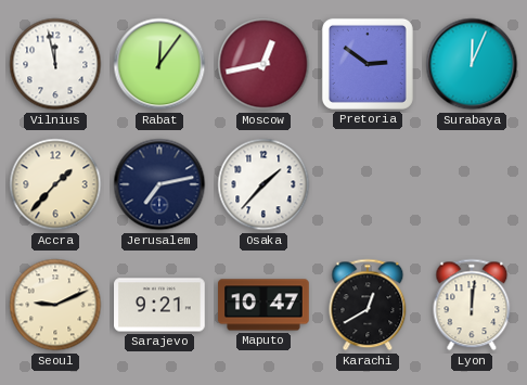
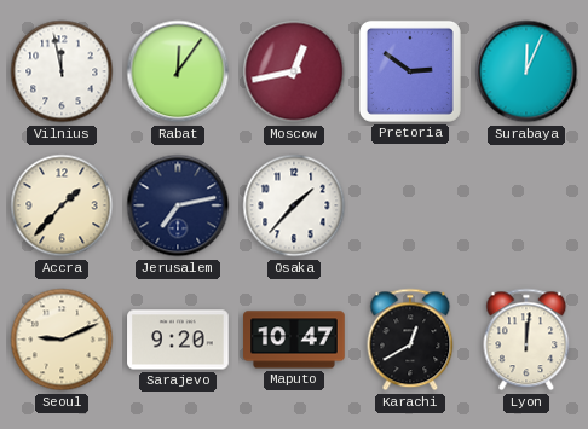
Sarajevo: 9:21 -> 9:20 (178, 340)
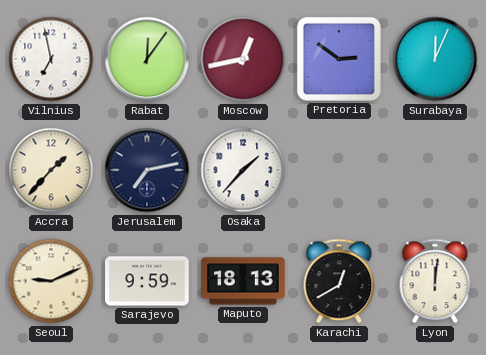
Vilnius: 11:58 -> 6:58 (51, 59)
Sarajevo: 9:20 -> 9:59 (147, 281)
Maputo: 10:47 -> 18:13 (243, 281)
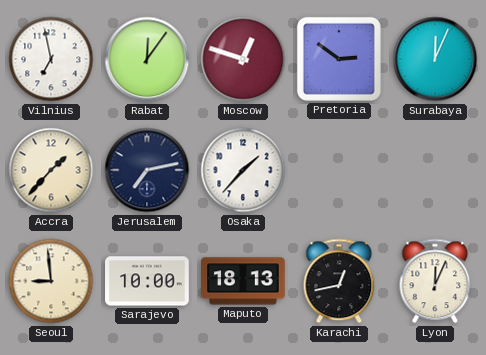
Moscow: 12:43 -> 12:48 (243, 59)
Seoul: 9:11 -> 8:59 (51, 281)
Sarajevo: 9:59 -> 10:00 (147, 281)
Karachi: 12:40 -> 12:43 (339, 281)
Lyon: 12:01 -> 12:04 (435, 281)
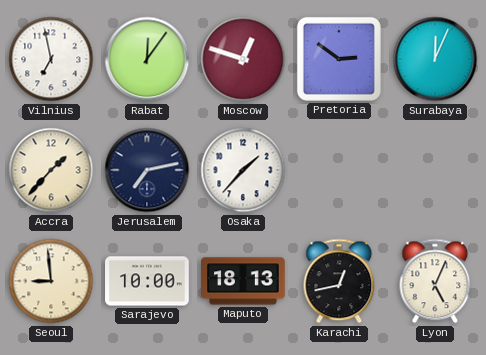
Lyon: 12:04 -> 5:04 (435, 281)
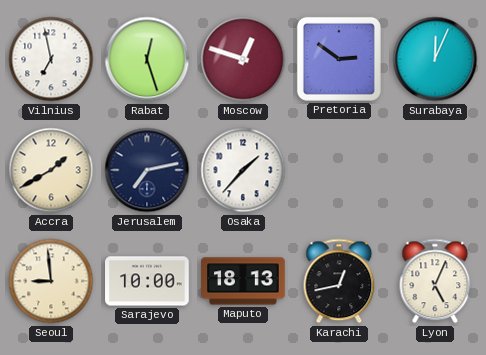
Rabat: 12:06 -> 12:27 (147, 59)
Accra: 1:37 -> 1:40 (51, 170)
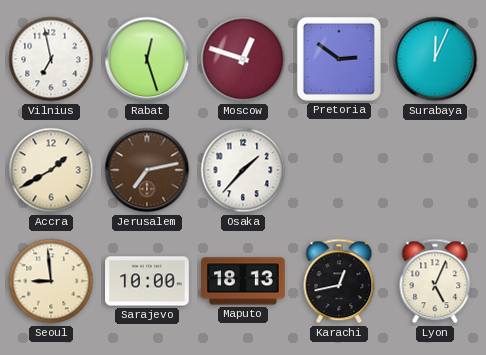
Jerusalem dial: navy -> brown (147, 170)
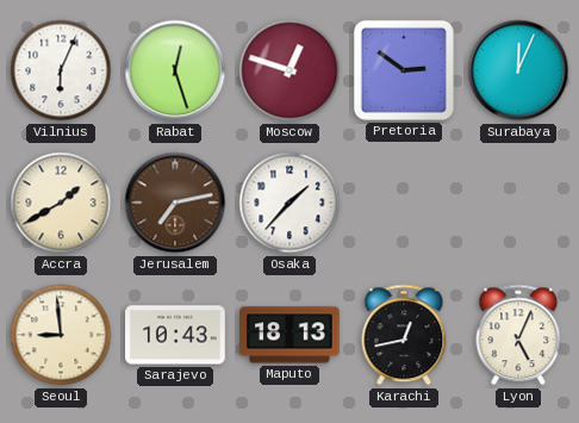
Vilnius: 6:58 -> 6:04 (61, 70)
Sarajevo: 10:00 -> 10:43 (175, 335)
